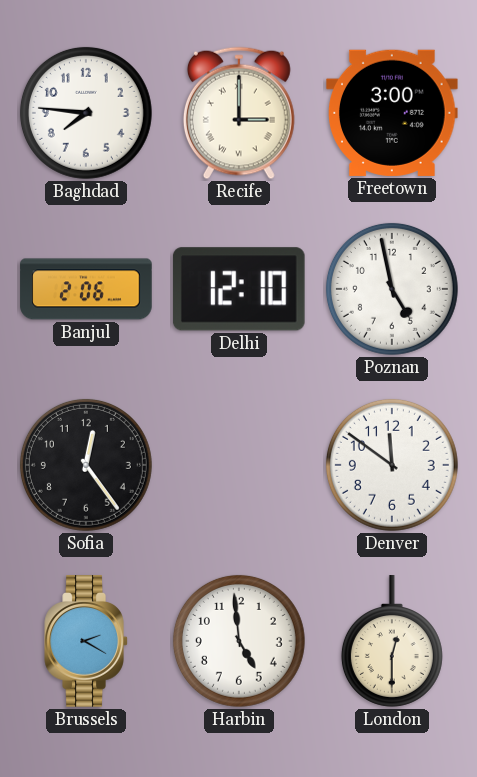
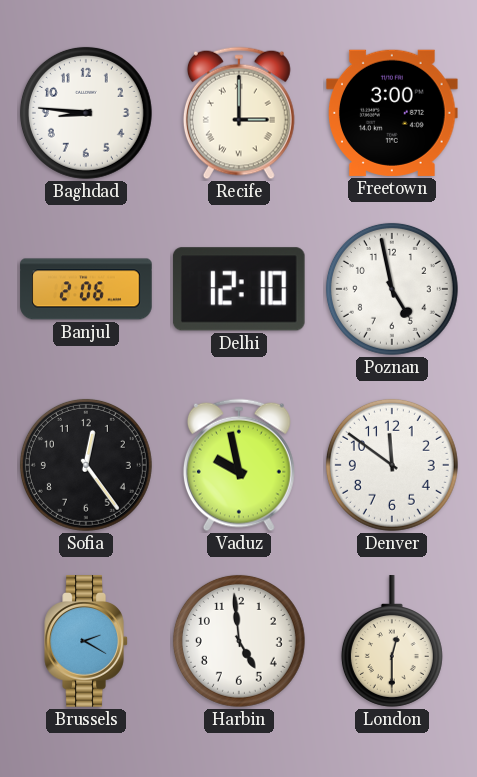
Baghdad: 7:46 -> 8:46 (86, 113)
Vaduz: none -> 9:58 (239, 465)
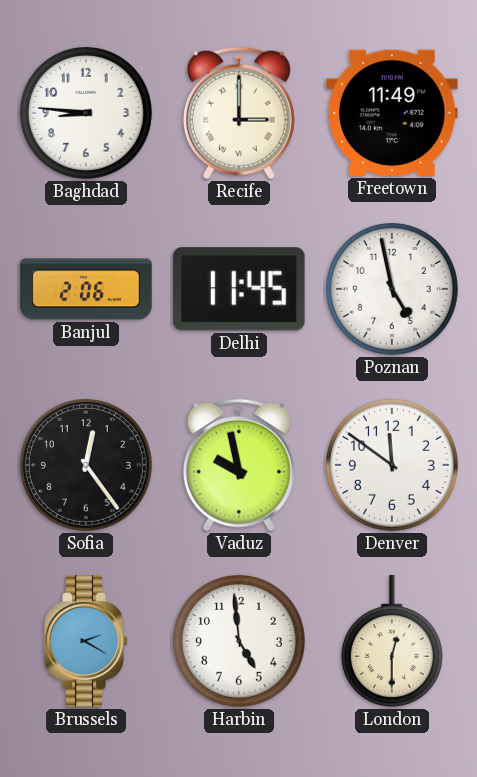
Freetown: 3:00 -> 11:49 (393, 113)
Delhi: 12:10 -> 11:45 (239, 289)
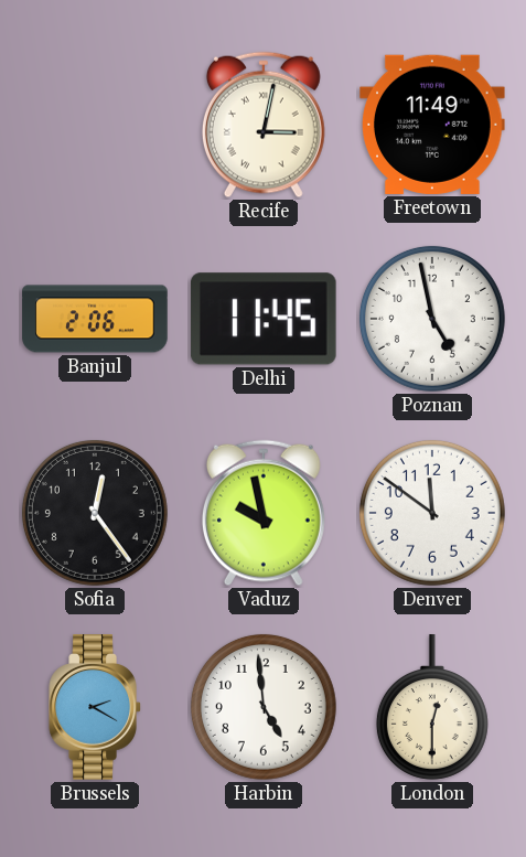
Baghdad: 8:46 -> none (86, 113)
Recife: 3:00 -> 3:02 (264, 125)
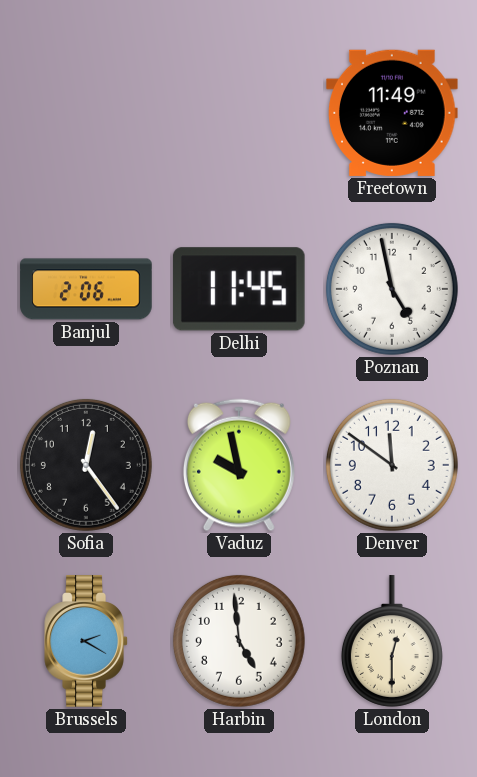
Recife: 3:02 -> none (264, 125)
